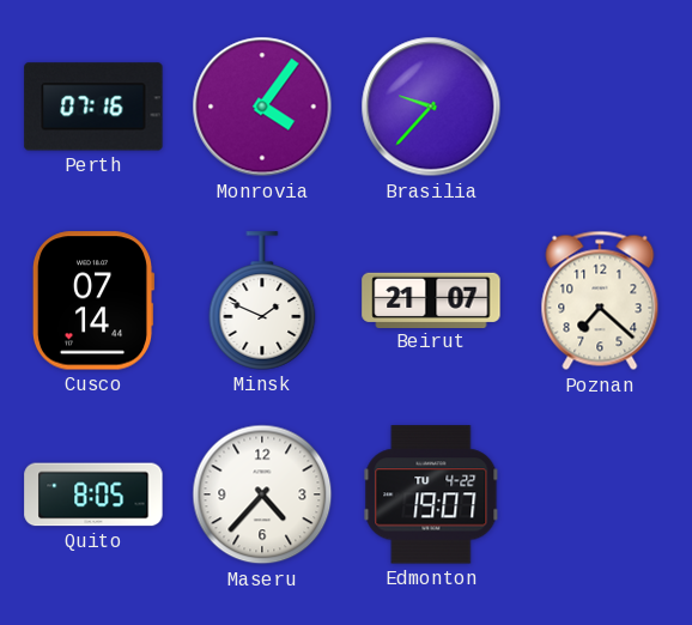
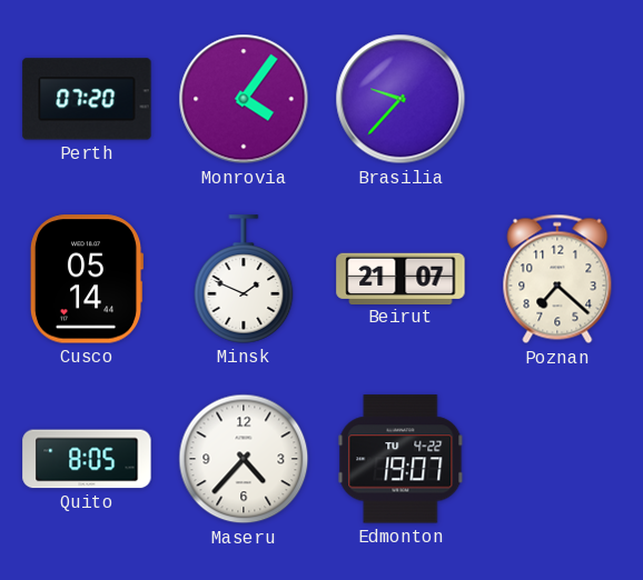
Perth: 07:16 -> 07:20 (87, 99)
Cusco: 07:14 -> 05:14 (87, 279)
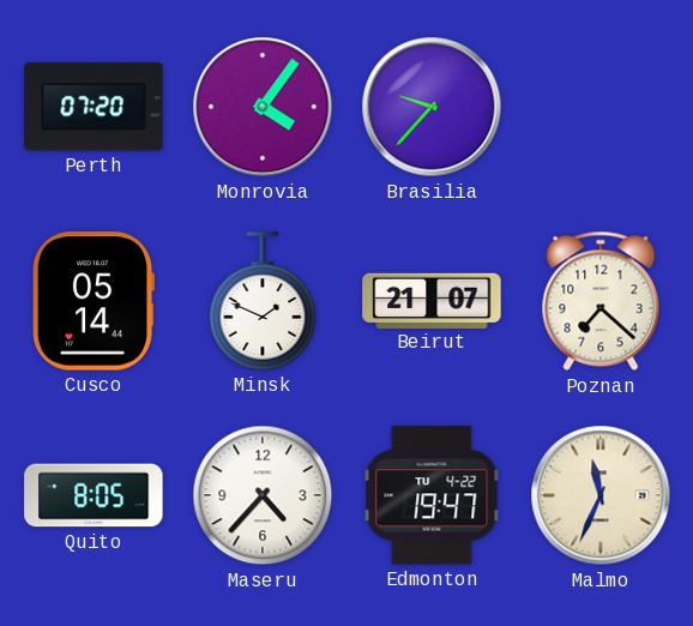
Edmonton: 19:07 -> 19:47 (432, 495)
Malmo: none -> 11:34 (601, 495)
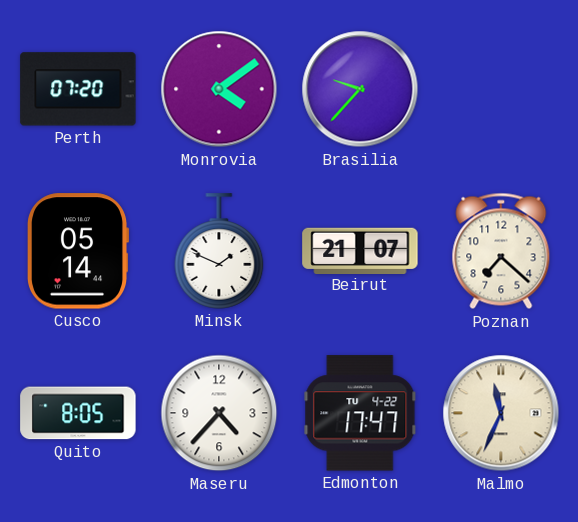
Monrovia: 4:06 -> 4:09 (219, 89)
Edmonton: 19:47 -> 17:47 (360, 413)
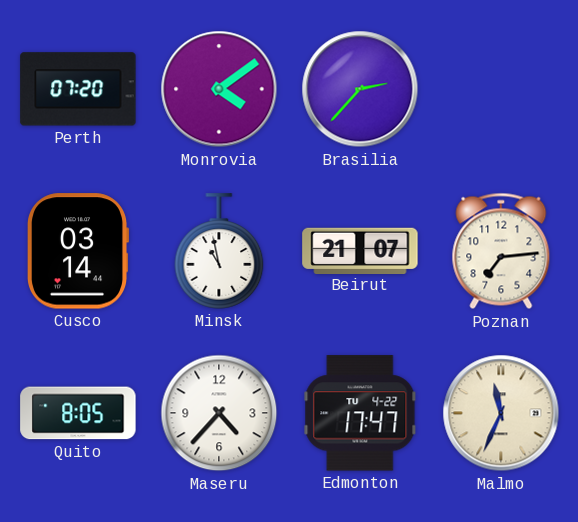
Brasilia: 9:37 -> 2:37 (360, 89)
Cusco: 05:14 -> 03:14 (78, 251)
Minsk: 1:49 -> 10:58 (219, 251)
Poznan: 7:22 -> 7:14 (501, 251)
